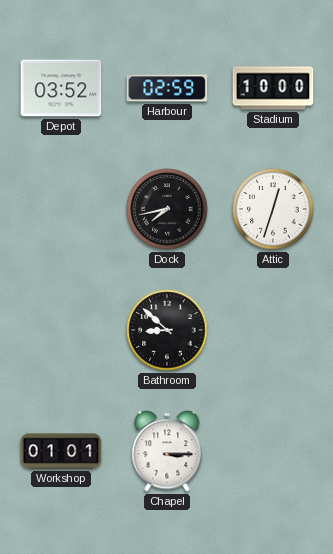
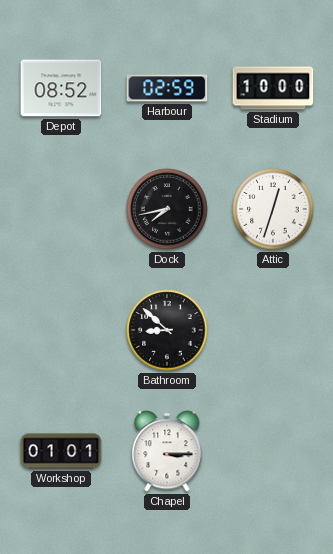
Depot: 03:52 -> 08:52 (61, 88)
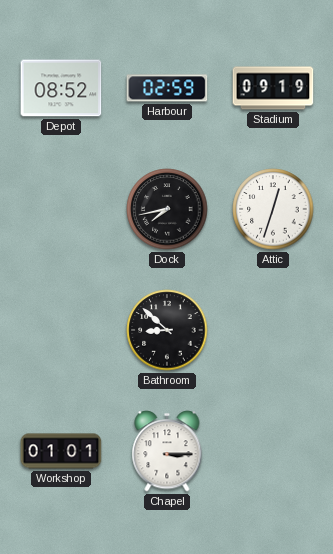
Stadium: 10:00 -> 09:19 (273, 88)
